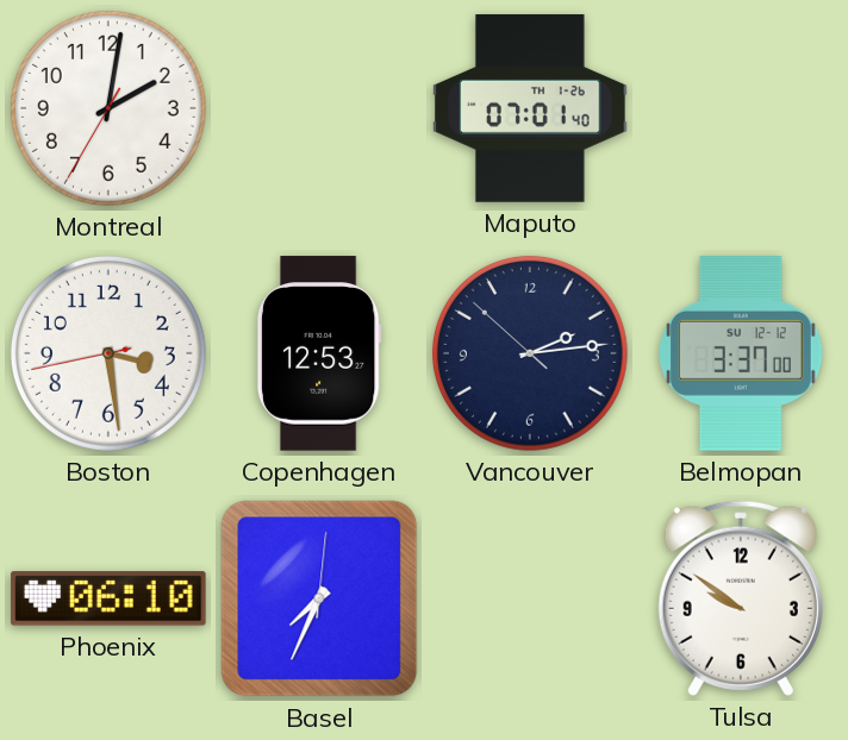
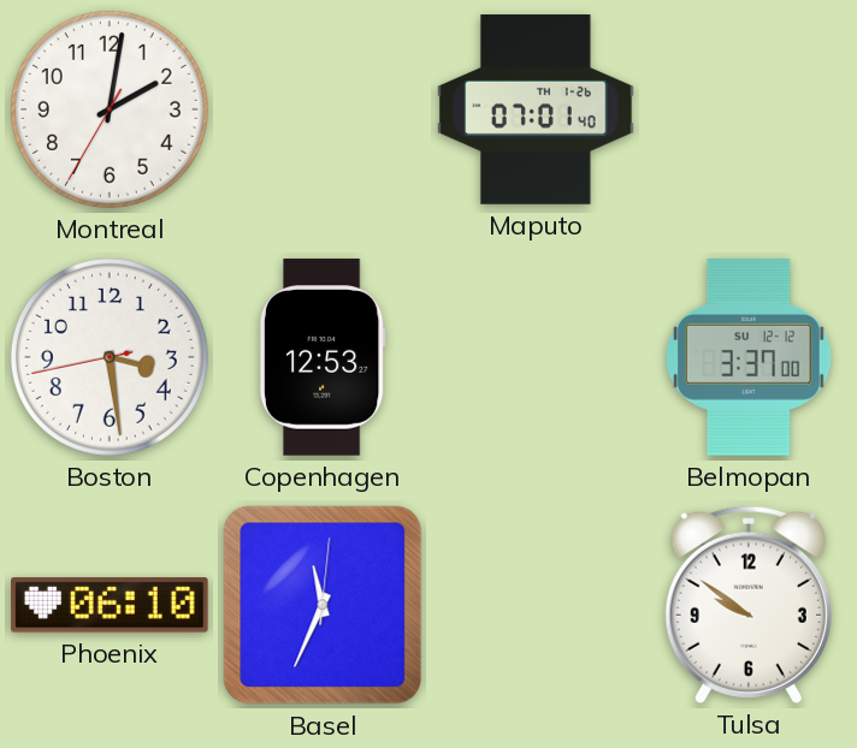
Vancouver: 2:13 -> none (530, 353)
Basel: 7:34 -> 11:34 (323, 605)
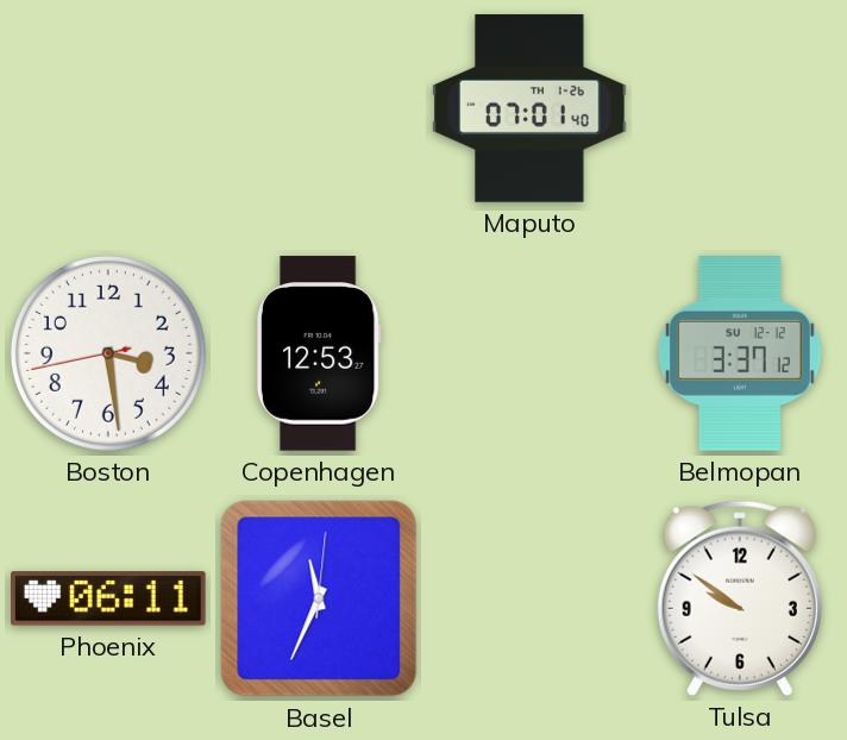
Montreal: 2:01 -> none (110, 109)
Belmopan: 3:37:00 -> 3:37:12 (741, 353)
Phoenix: 06:10 -> 06:11 (108, 598)
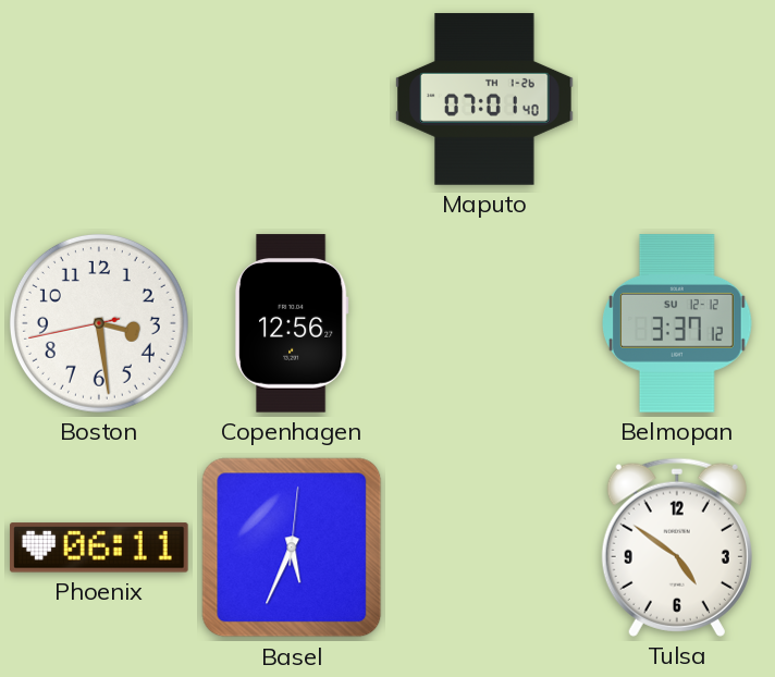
Copenhagen: 12:53 -> 12:56 (292, 323)
Basel: 11:34 -> 5:34 (292, 547)
Tulsa: 9:51 -> 4:51 (677, 547)
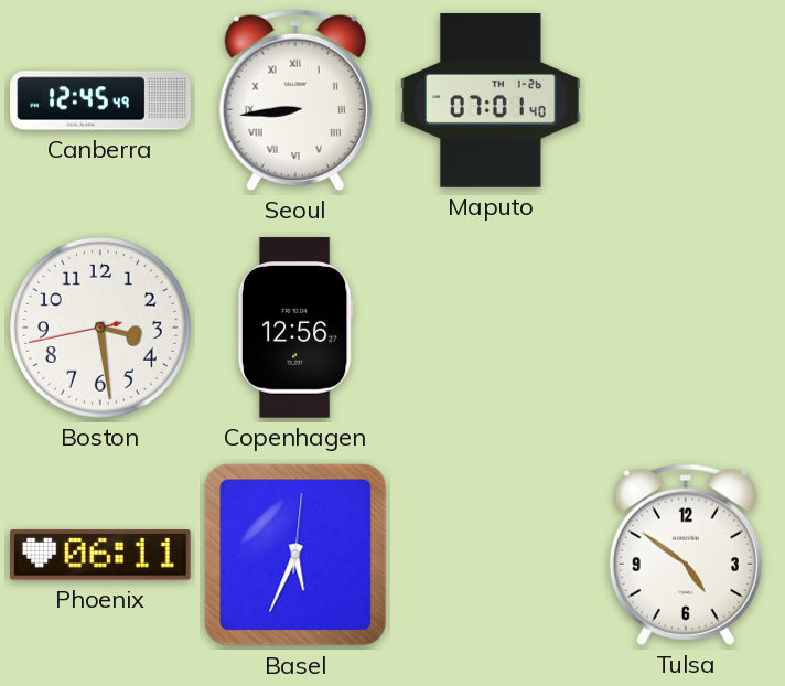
Canberra: none -> 12:45 (100, 100)
Seoul: none -> 8:44 (295, 100)
Belmopan: 3:37 -> none (678, 323)
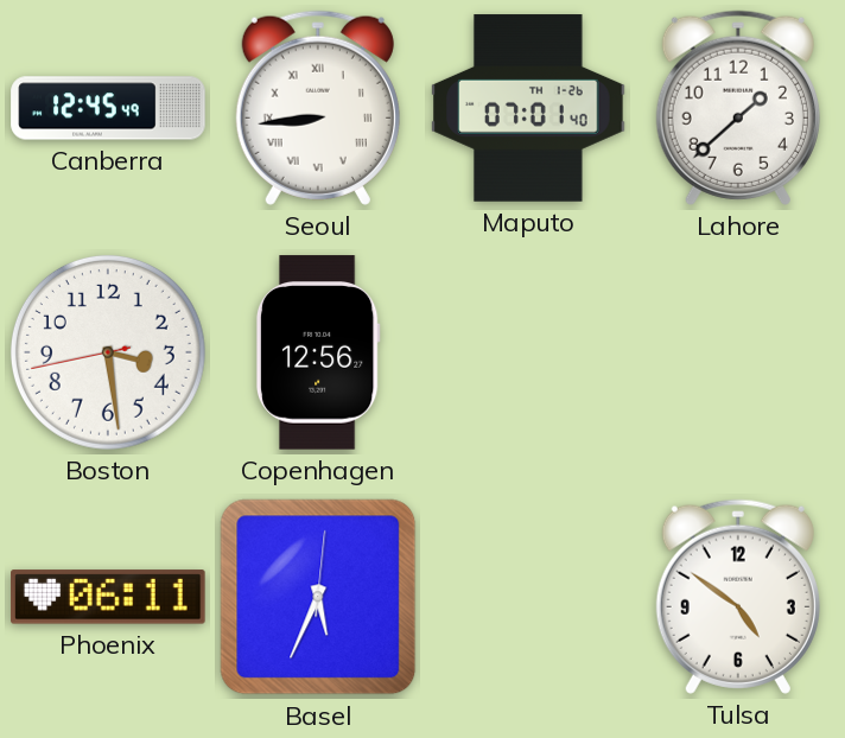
Lahore: none -> 1:38 (738, 108)
